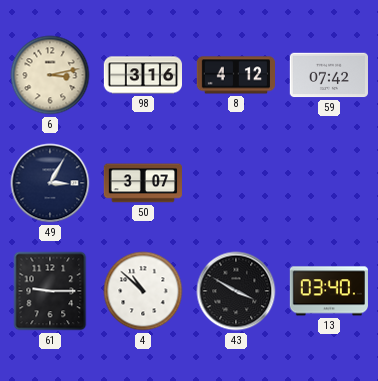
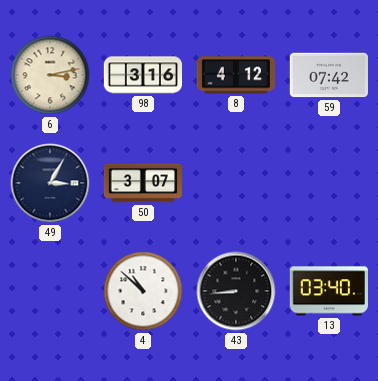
61: 9:15 -> none (50, 291)
43: 3:50 -> 8:44 (236, 291)
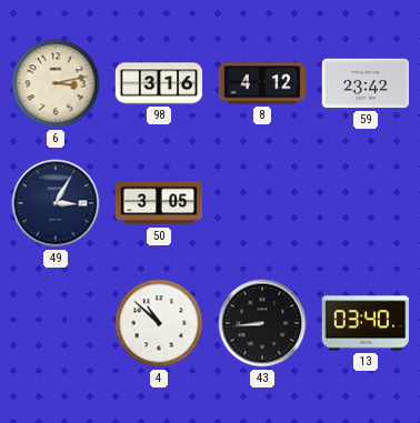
59: 07:42 -> 23:42 (364, 83)
50: 3:07 -> 3:05 (158, 203)
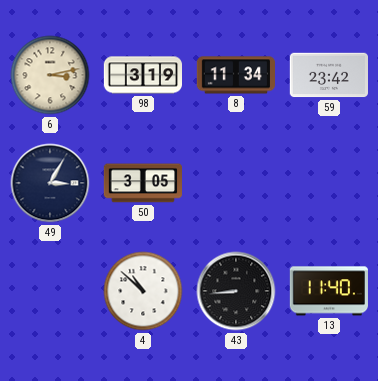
98: 3:16 -> 3:19 (143, 75)
8: 4:12 -> 11:34 (235, 75)
13: 03:40 -> 11:40 (328, 291)
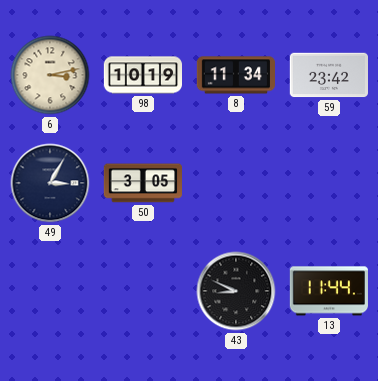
98: 3:19 -> 10:19 (143, 75)
4: 10:52 -> none (143, 291)
43: 8:44 -> 8:49 (236, 291)
13: 11:40 -> 11:44 (328, 291)
